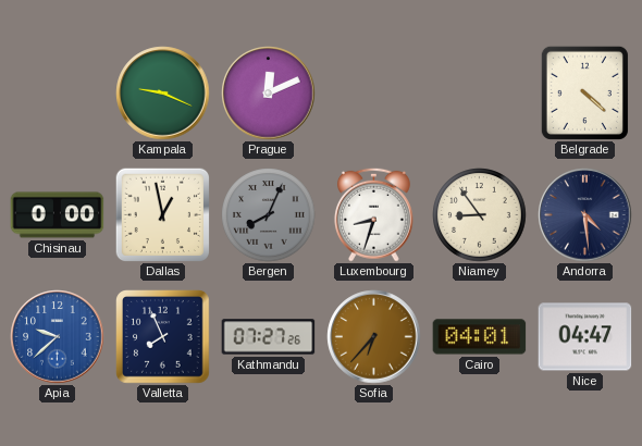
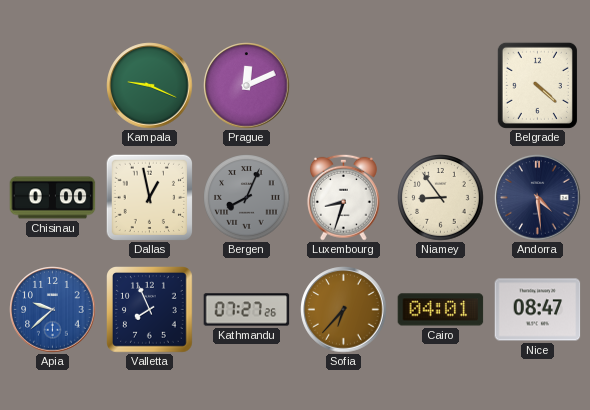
Nice: 04:47 -> 08:47 (538, 310)
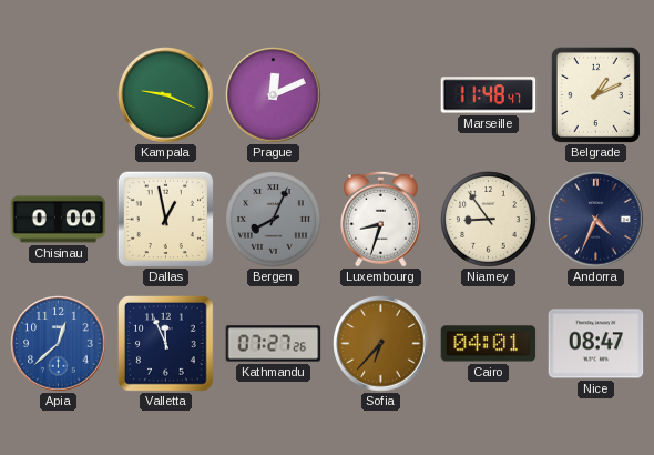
Marseille: none -> 11:48 (489, 95)
Belgrade: 4:22 -> 1:11 (595, 94)
Andorra: 4:29 -> 4:34 (596, 220)
Apia: 9:38 -> 12:38 (59, 344)
Valletta: 7:56 -> 11:56 (166, 344)
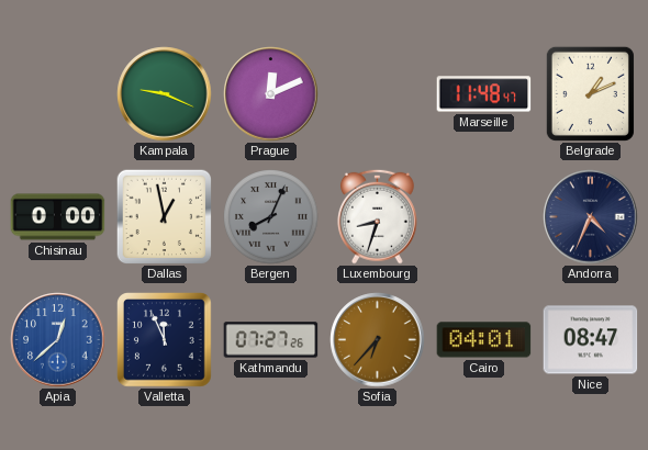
Niamey: 8:54 -> none (489, 220)
